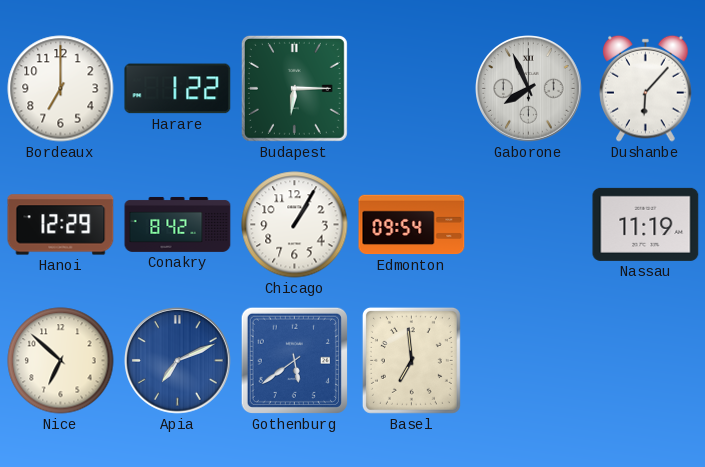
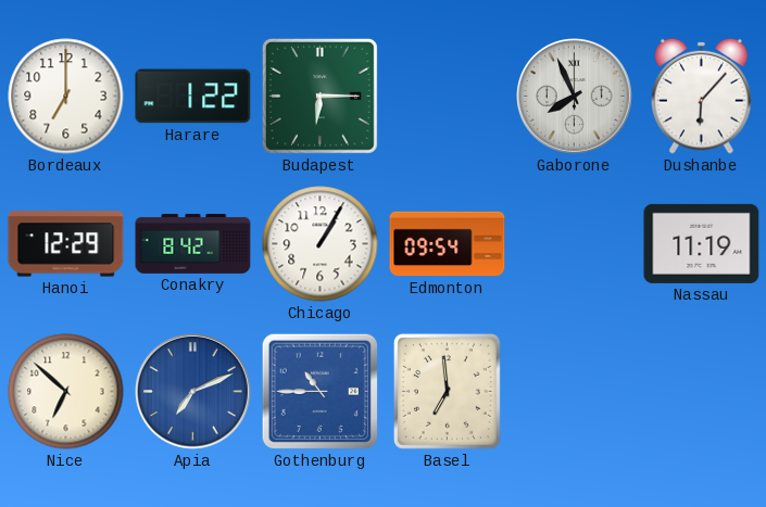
Gothenburg: 5:39 -> 10:45 (319, 391)
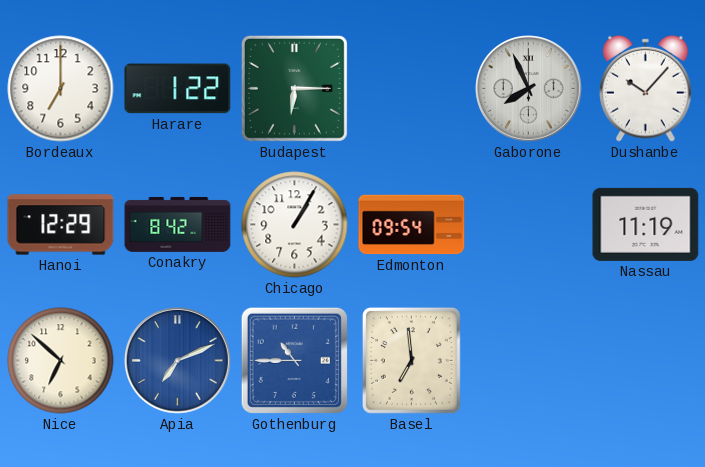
Dushanbe: 6:07 -> 10:07 (646, 88)
